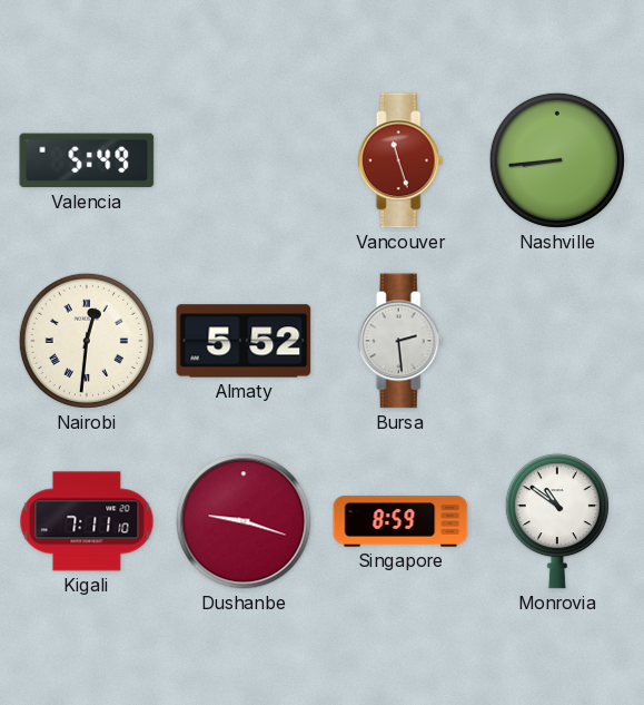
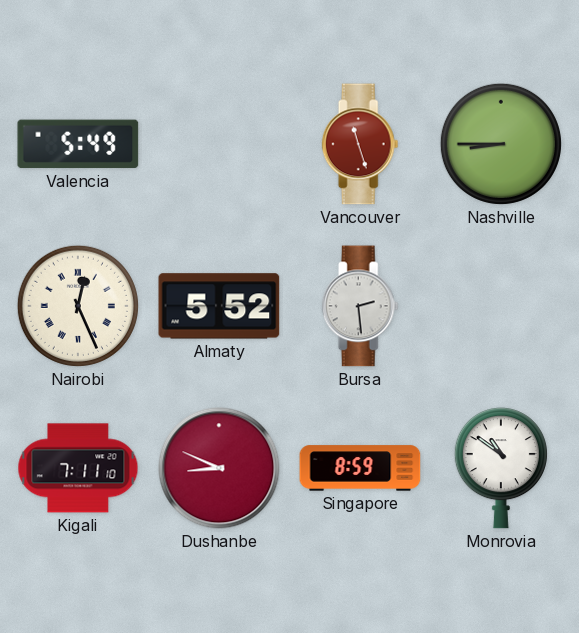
Nashville: 8:44 -> 8:45 (501, 144)
Nairobi: 12:31 -> 12:26 (78, 306)
Dushanbe: 9:18 -> 8:49 (219, 468)
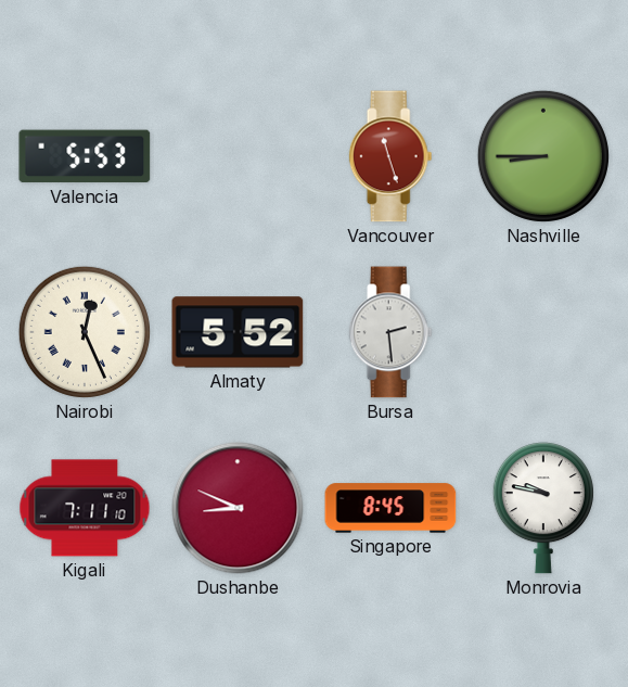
Valencia: 5:49 -> 5:53 (85, 156)
Singapore: 8:59 -> 8:45 (390, 508)
Monrovia: 10:51 -> 9:47 (543, 508)
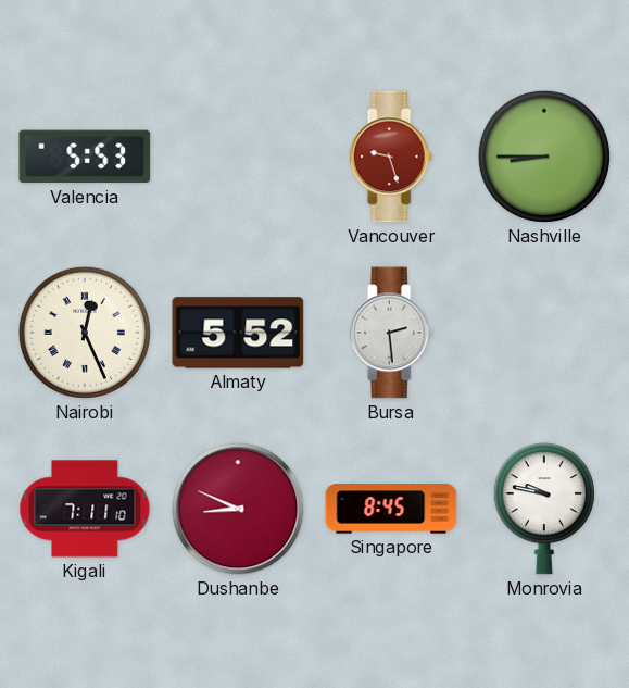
Vancouver: 11:27 -> 9:27 (391, 157)
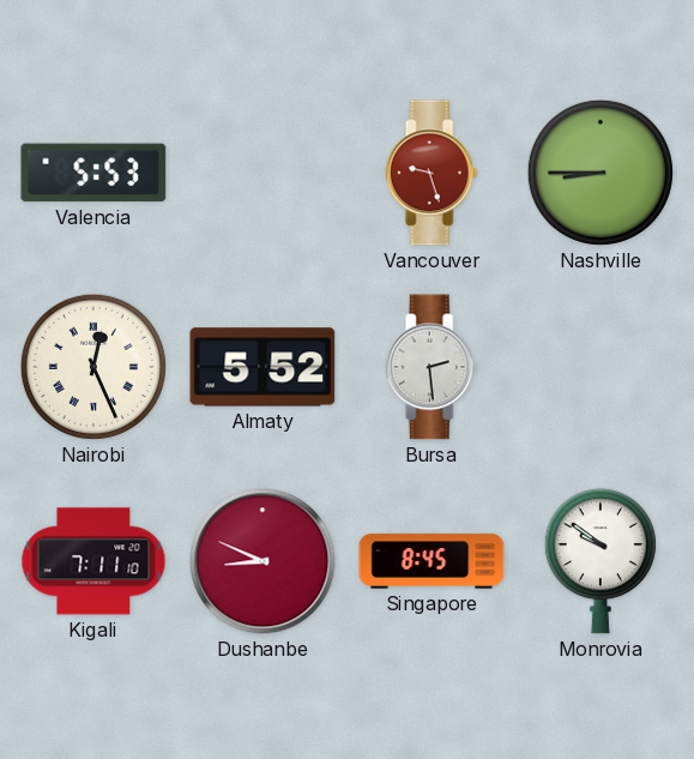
Monrovia: 9:47 -> 9:51 (601, 561)
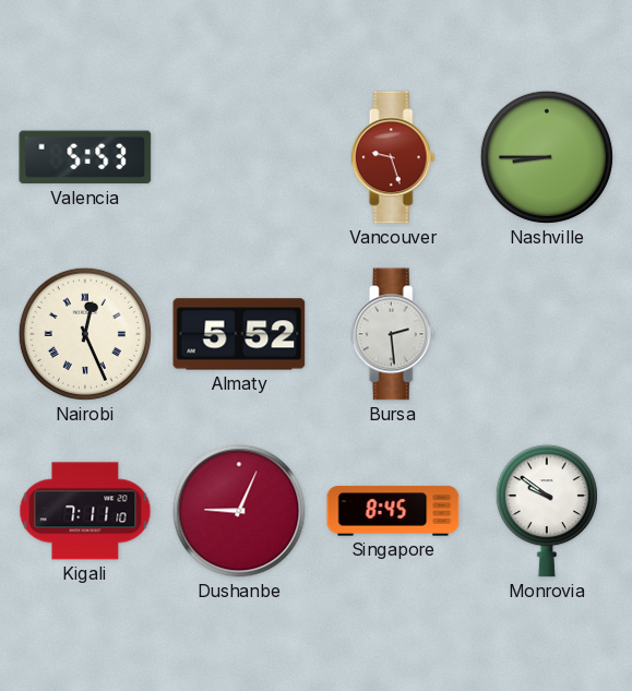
Dushanbe: 8:49 -> 9:04 (239, 511)
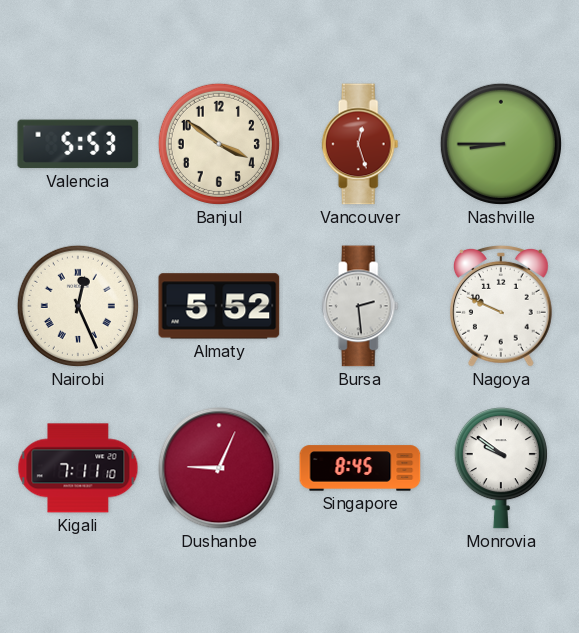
Banjul: none -> 3:51 (219, 144)
Vancouver: 9:27 -> 12:27 (360, 144)
Nagoya: none -> 9:49 (501, 306)
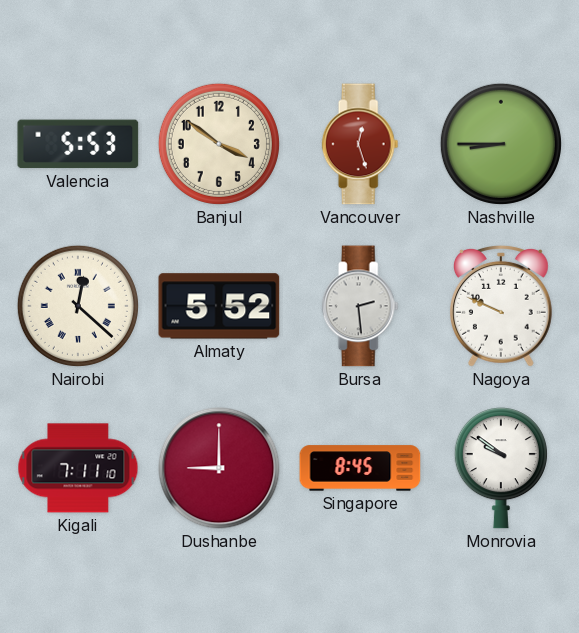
Nairobi: 12:26 -> 12:22 (78, 306)
Dushanbe: 9:04 -> 9:00 (219, 468)
